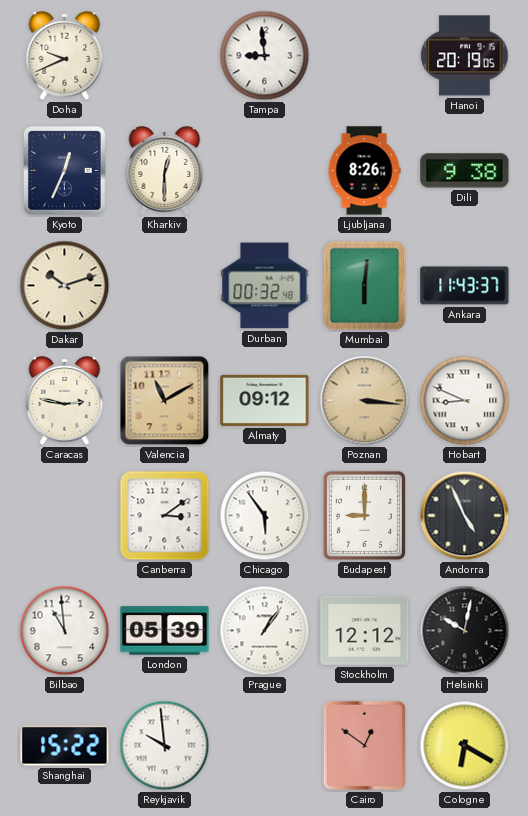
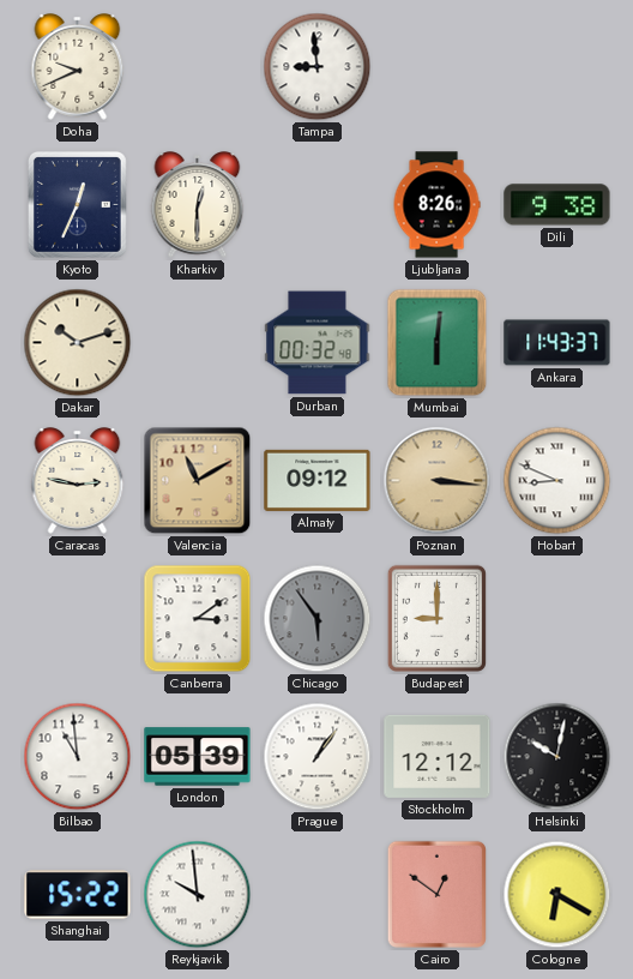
Hanoi: 20:19 -> none (465, 56)
Chicago dial: white -> grey (318, 619)
Andorra: 4:56 -> none (465, 516)
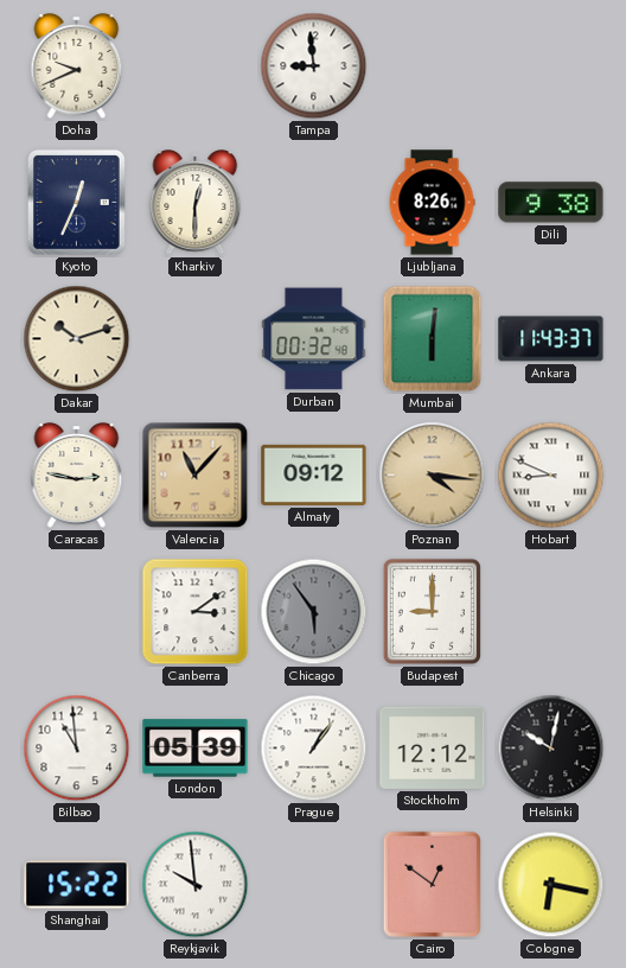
Valencia: 11:10 -> 11:07 (196, 476)
Poznan: 3:16 -> 4:16 (433, 476)
Cologne: 6:20 -> 6:17 (551, 885)
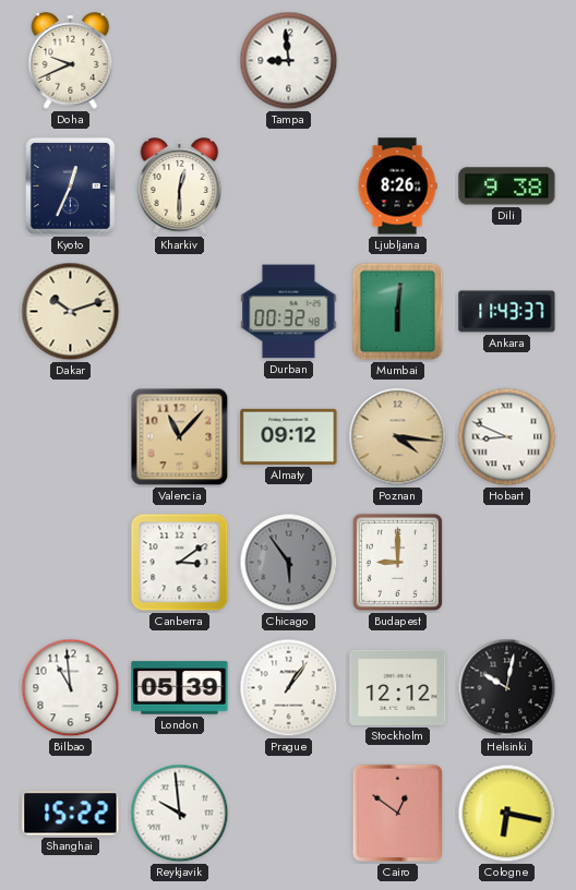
Caracas: 2:47 -> none (77, 476)
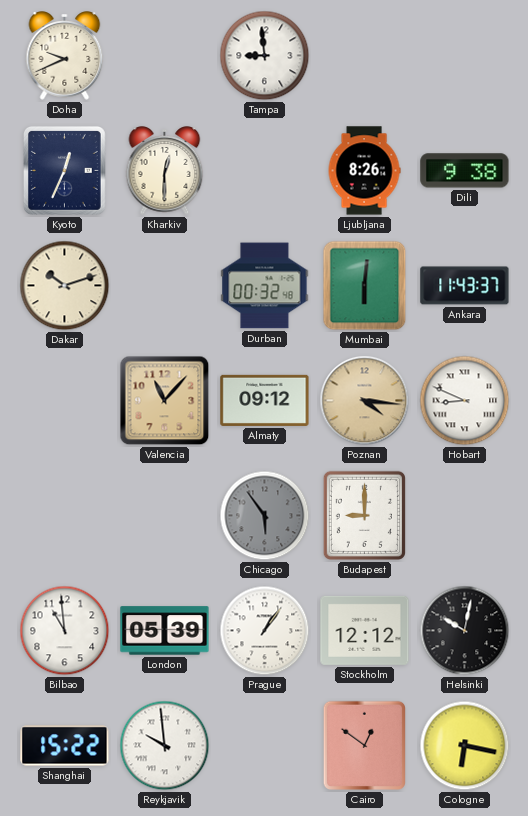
Canberra: 3:09 -> none (180, 563)
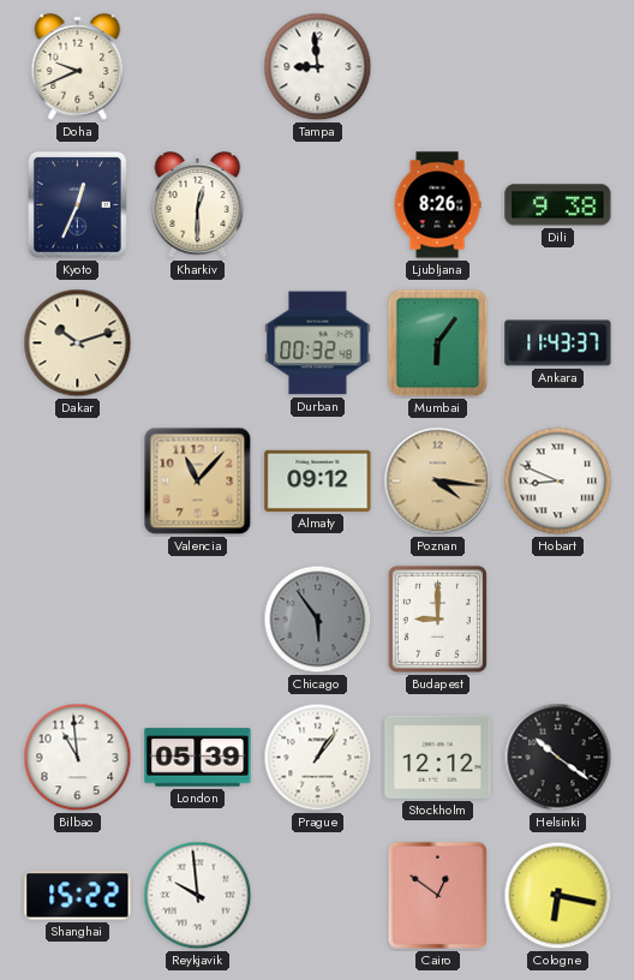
Mumbai: 6:01 -> 6:06 (438, 343)
Helsinki: 10:02 -> 10:21 (558, 758)
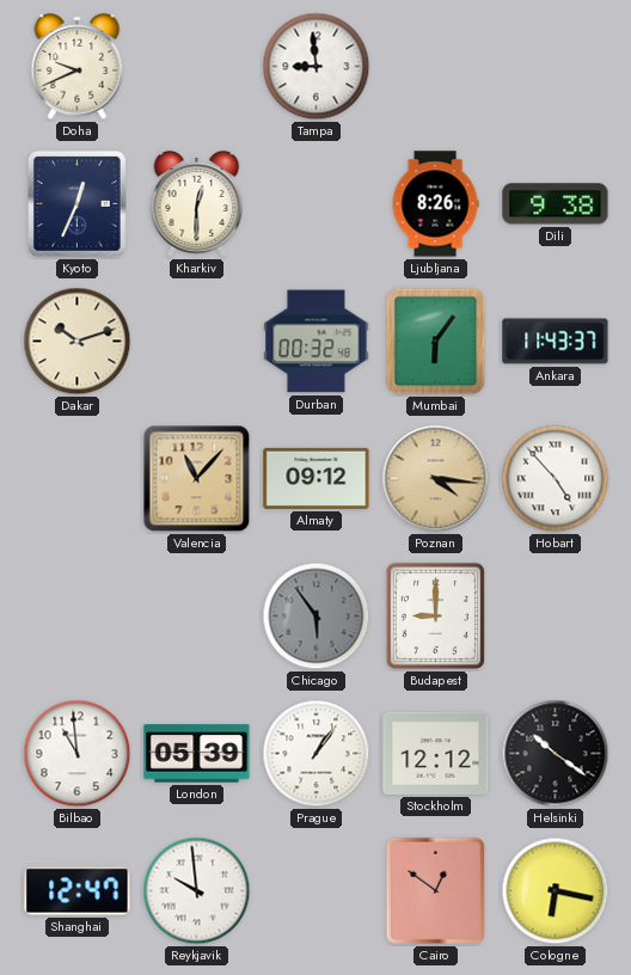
Hobart: 8:49 -> 4:53 (556, 479)
Shanghai: 15:22 -> 12:47 (78, 891)
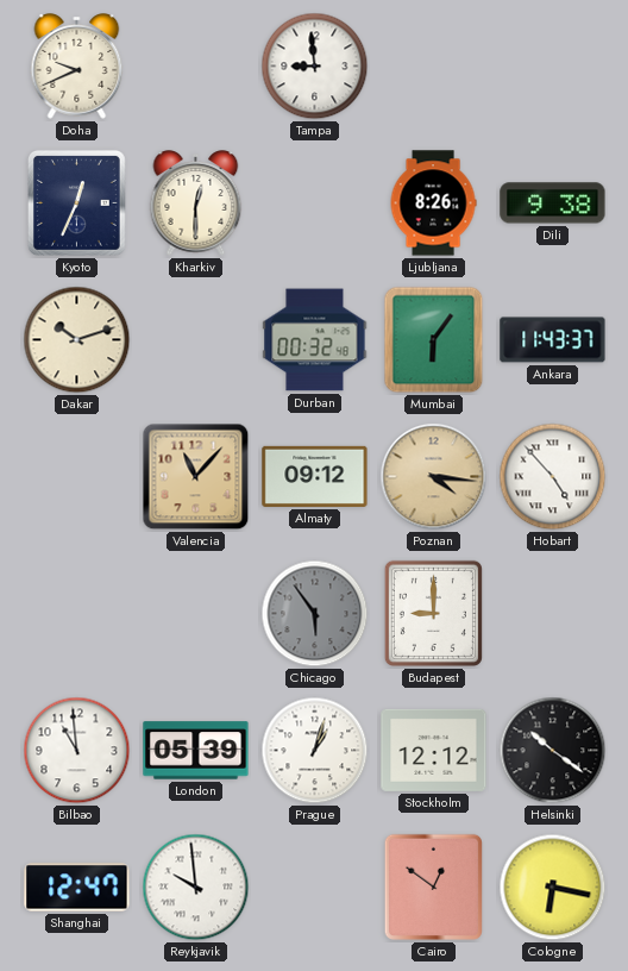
Prague: 1:06 -> 1:03 (315, 751)
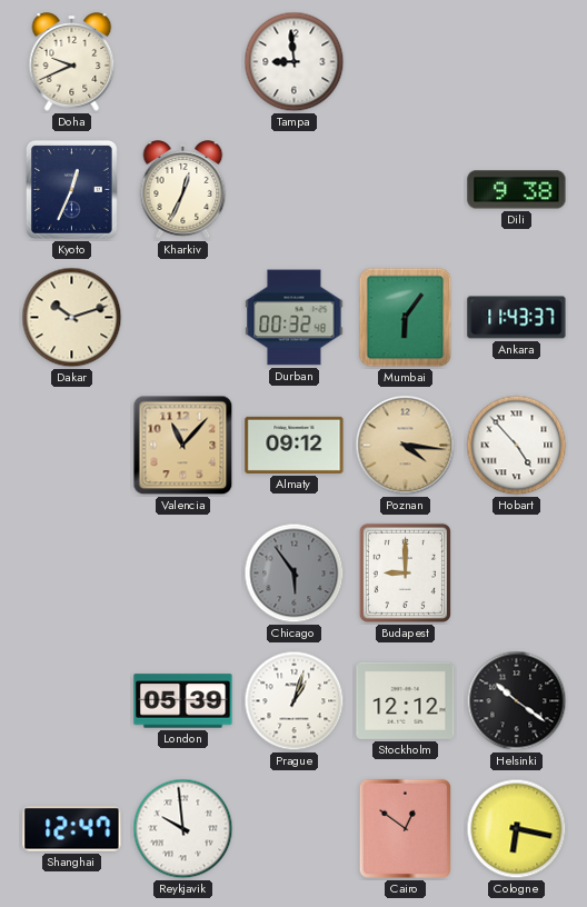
Kharkiv: 12:30 -> 12:34 (183, 190)
Ljubljana: 8:26 -> none (433, 203)
Bilbao: 10:59 -> none (77, 751)
